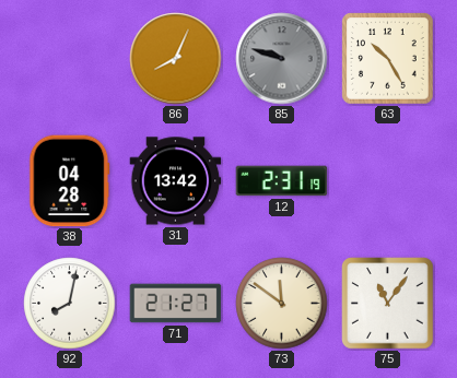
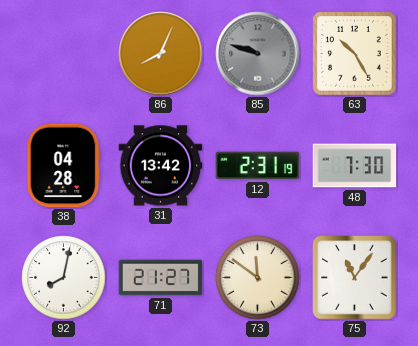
48: none -> 7:30 (355, 166)
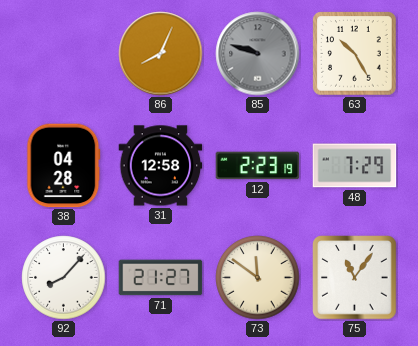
31: 13:42 -> 12:58 (161, 166)
12: 2:31 -> 2:23 (258, 166)
48: 7:30 -> 7:29 (355, 166)
92: 8:02 -> 8:07 (64, 278)
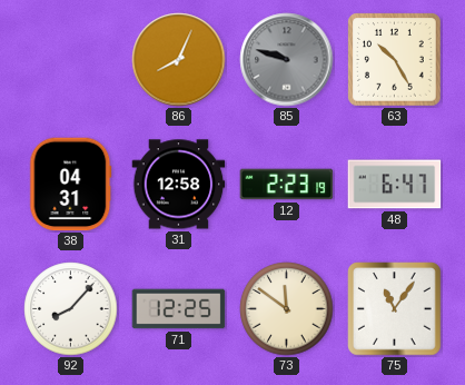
38: 04:28 -> 04:31 (71, 185)
48: 7:29 -> 6:47 (395, 185)
71: 21:27 -> 12:25 (179, 309)
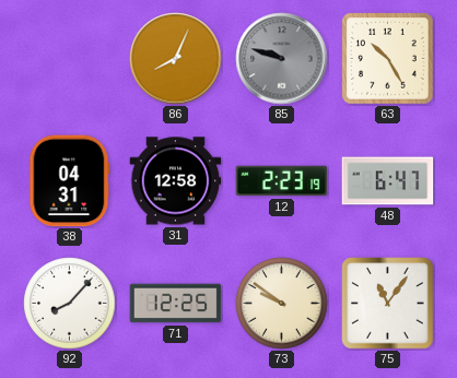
73: 11:51 -> 9:51 (282, 304)
